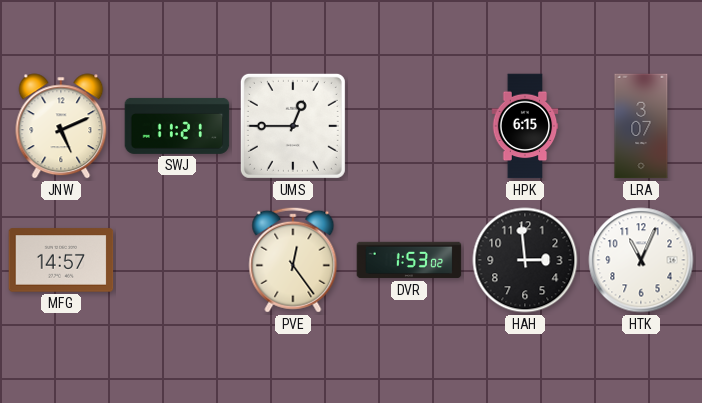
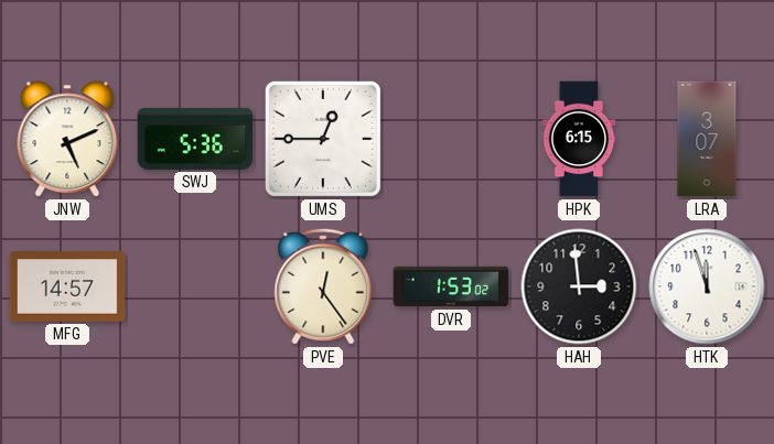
SWJ: 11:21 -> 5:36 (195, 139)
HTK: 11:04 -> 11:57 (707, 286)
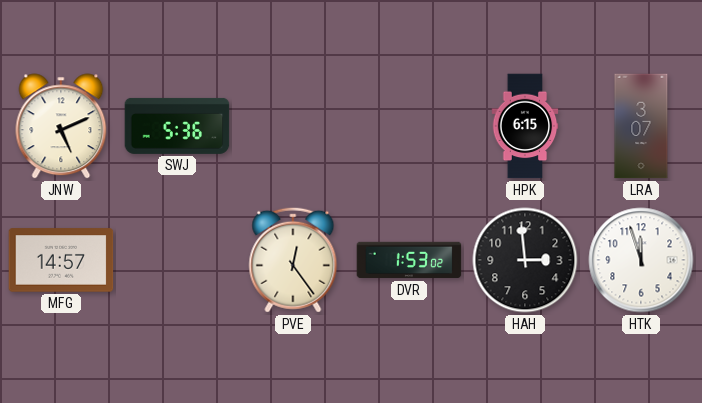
UMS: 12:45 -> none (323, 139)
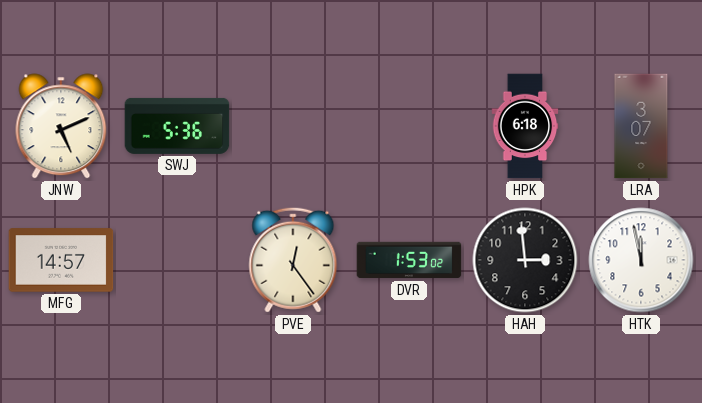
HPK: 6:15 -> 6:18 (525, 126)
HTK: 11:57 -> 11:58 (641, 260)
